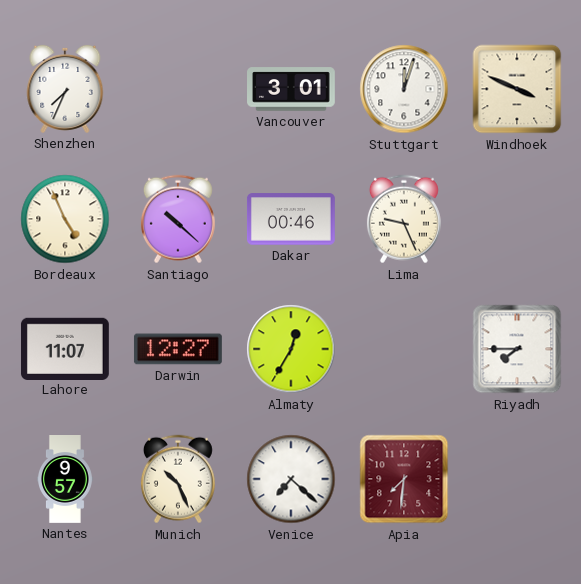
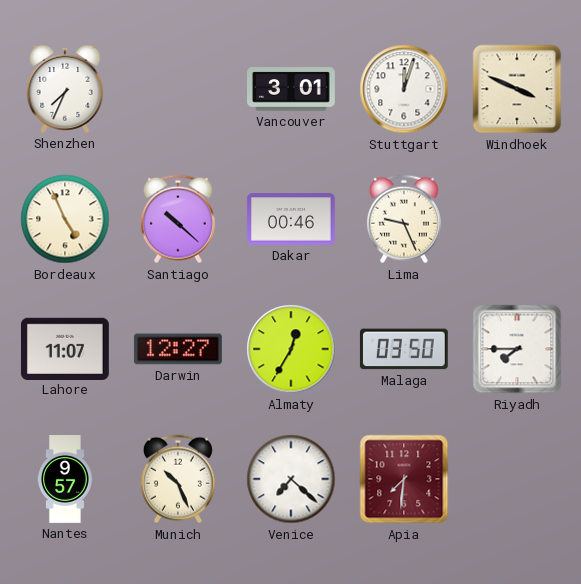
Malaga: none -> 03:50 (404, 349)
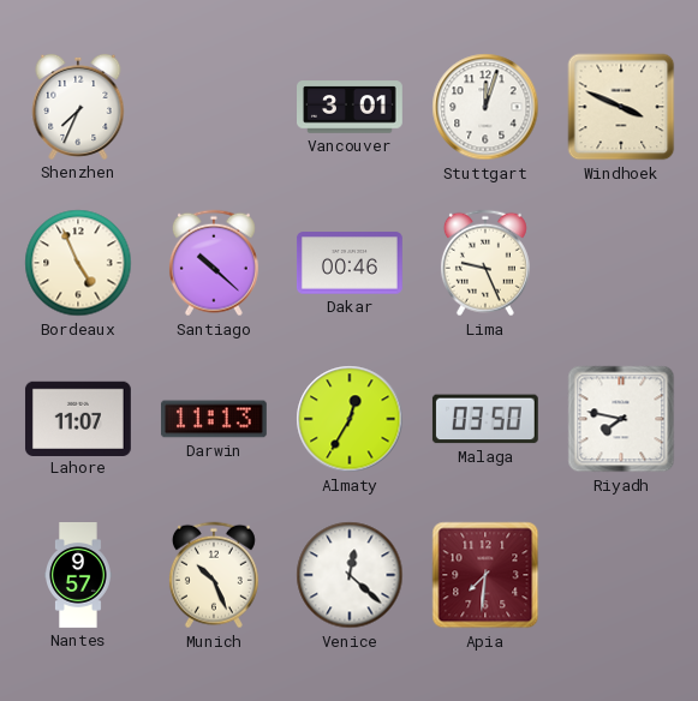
Darwin: 12:27 -> 11:13 (214, 419)
Riyadh: 7:45 -> 7:47 (621, 419)
Venice: 7:22 -> 12:22 (350, 575)
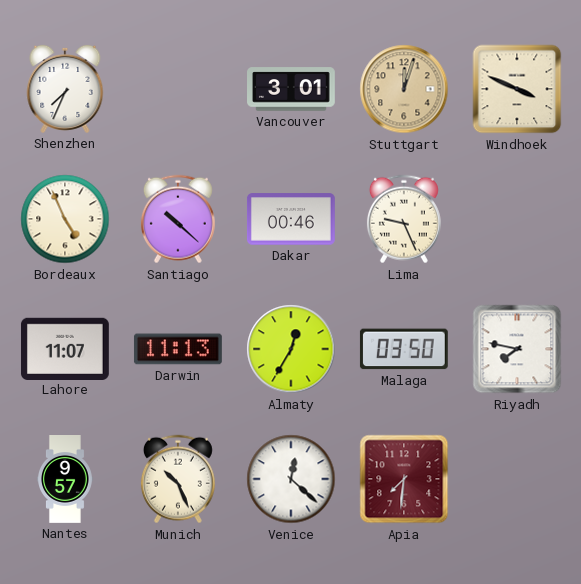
Stuttgart dial: white -> champagne (404, 89)
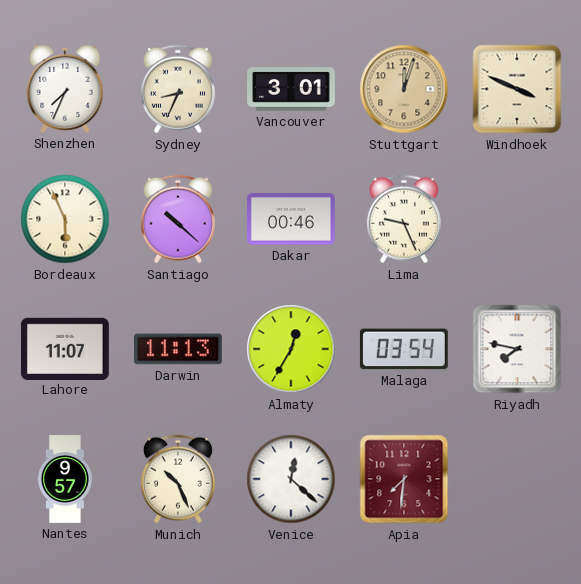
Sydney: none -> 8:34 (178, 89)
Bordeaux: 4:56 -> 5:56 (65, 219)
Malaga: 03:50 -> 03:54 (404, 349)
